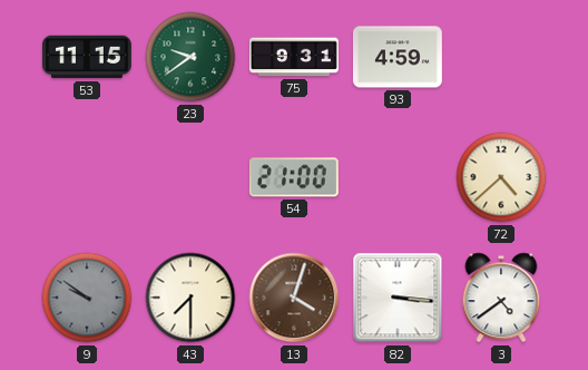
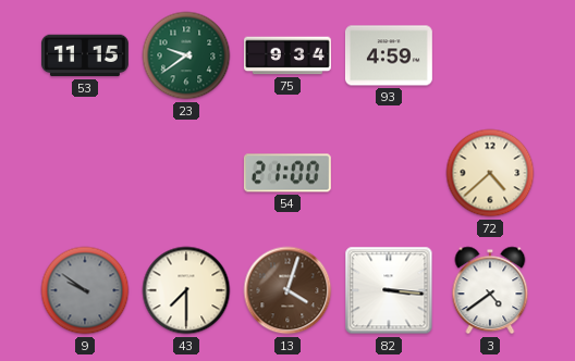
75: 9:31 -> 9:34 (287, 55)
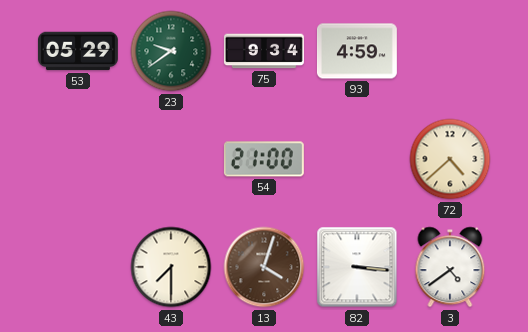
53: 11:15 -> 05:29 (78, 51)
9: 9:51 -> none (85, 290)
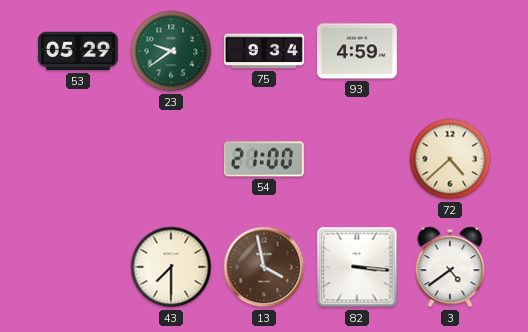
13: 4:03 -> 3:58 (264, 267)
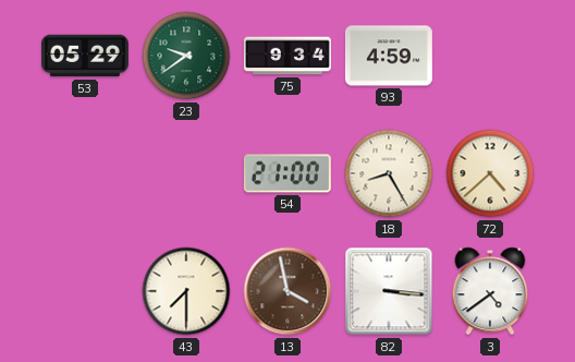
18: none -> 8:25 (389, 173)
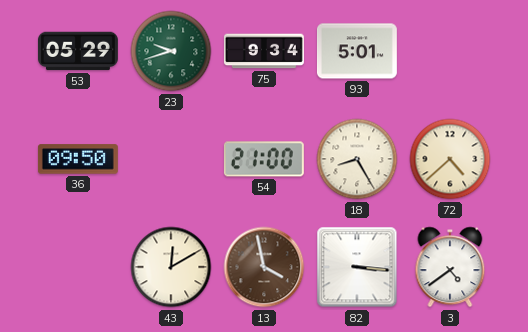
23: 9:39 -> 9:42 (171, 51)
93: 4:59 -> 5:01 (357, 51)
36: none -> 09:50 (78, 159)
43: 7:30 -> 12:10 (171, 267)
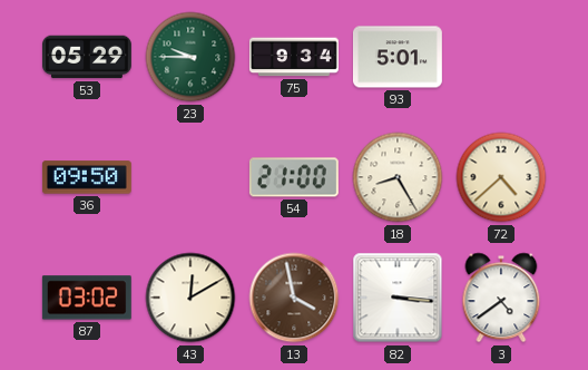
23: 9:42 -> 9:45 (190, 57)
87: none -> 03:02 (87, 298)
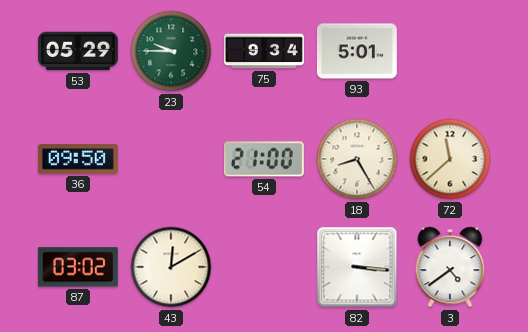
72: 4:38 -> 11:38 (450, 159)
13: 3:58 -> none (294, 298)
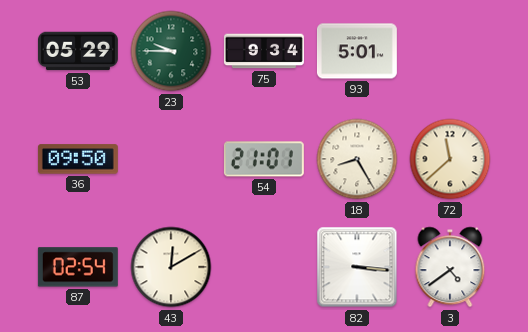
54: 21:00 -> 21:01 (264, 159)
87: 03:02 -> 02:54 (78, 267)
